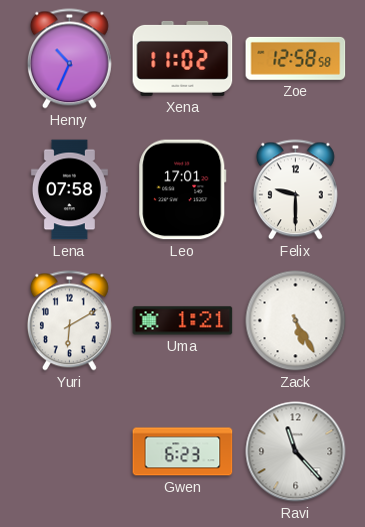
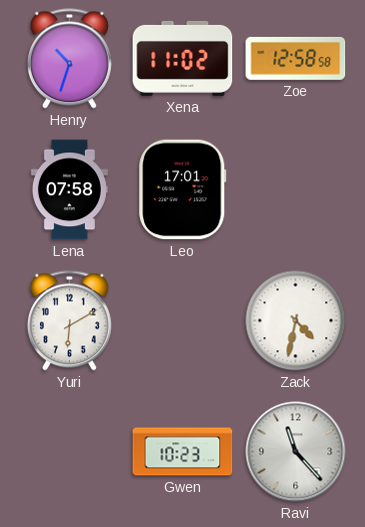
Henry: 10:34 -> 10:33 (69, 59)
Felix: 9:30 -> none (295, 190)
Uma: 1:21 -> none (183, 321)
Zack: 5:25 -> 4:32 (296, 321)
Gwen: 6:23 -> 10:23 (183, 452)
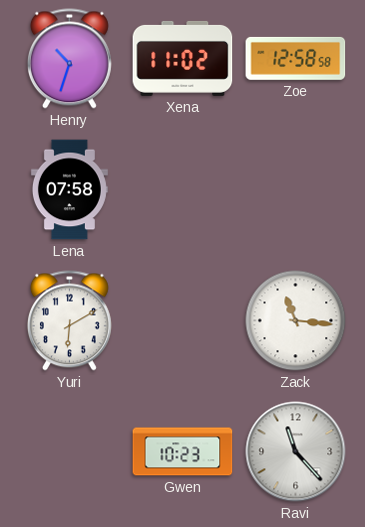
Leo: 17:01 -> none (183, 190)
Zack: 4:32 -> 11:16 (296, 321)
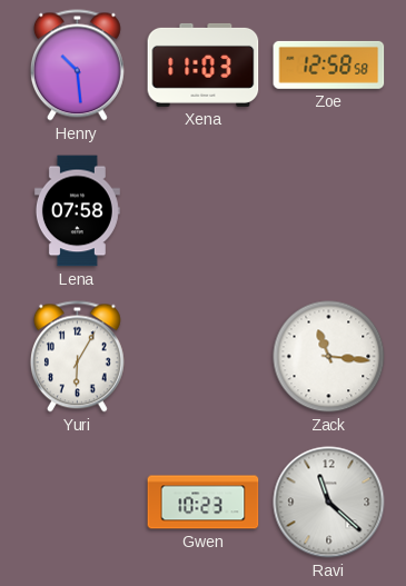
Henry: 10:33 -> 10:29 (77, 66)
Xena: 11:02 -> 11:03 (204, 64)
Yuri: 6:10 -> 6:05 (77, 357)
Ravi: 11:23 -> 11:22 (329, 503)
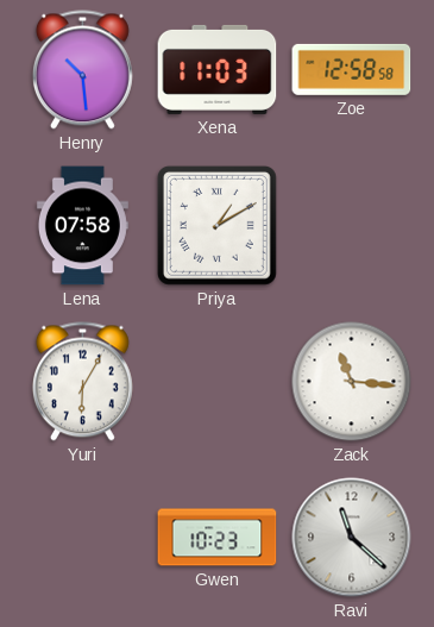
Priya: none -> 1:10 (216, 225)
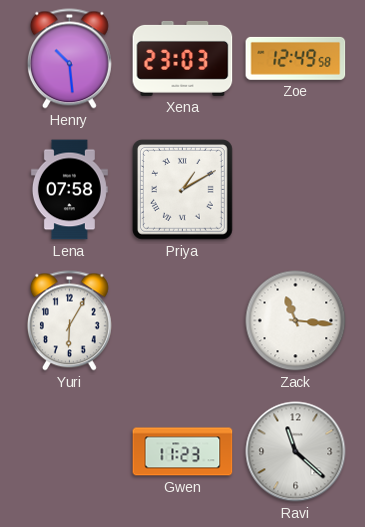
Xena: 11:03 -> 23:03 (183, 58)
Zoe: 12:58 -> 12:49 (296, 58)
Gwen: 10:23 -> 11:23 (183, 452)
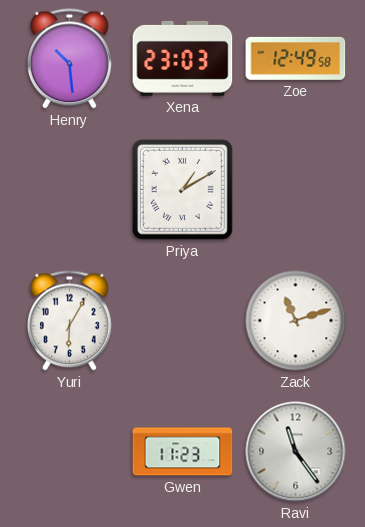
Lena: 07:58 -> none (69, 190)
Zack: 11:16 -> 11:12 (296, 321)
Ravi: 11:22 -> 11:24 (296, 452)
